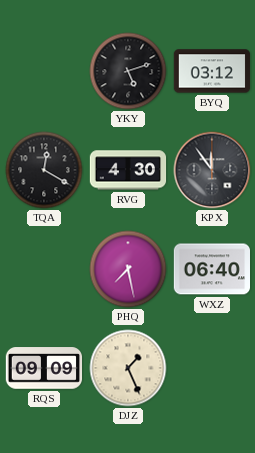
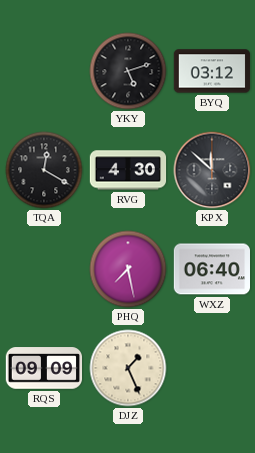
KPX: 11:54 -> 11:52 (212, 170)
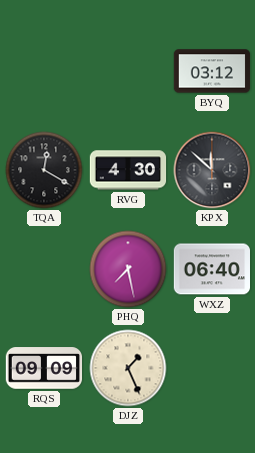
YKY: 5:12 -> none (128, 71)
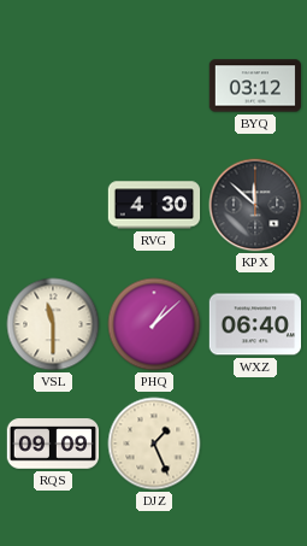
TQA: 12:20 -> none (44, 170)
VSL: none -> 11:30 (53, 324)
PHQ: 7:28 -> 1:08 (154, 324)
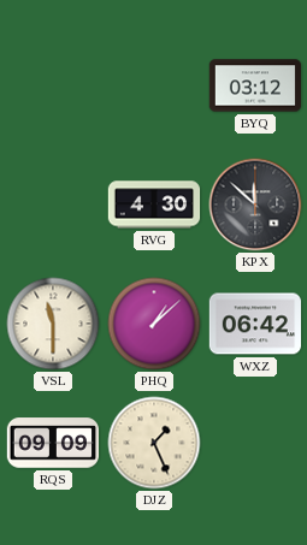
WXZ: 06:40 -> 06:42 (254, 324)
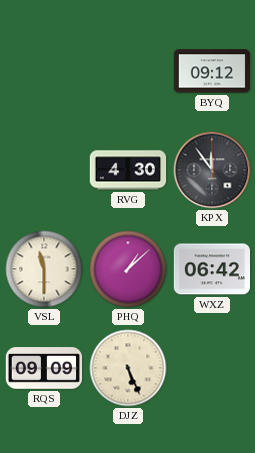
BYQ: 03:12 -> 09:12 (212, 71)
KPX: 11:52 -> 11:54 (212, 170)
DJZ: 1:26 -> 5:26 (128, 368)
